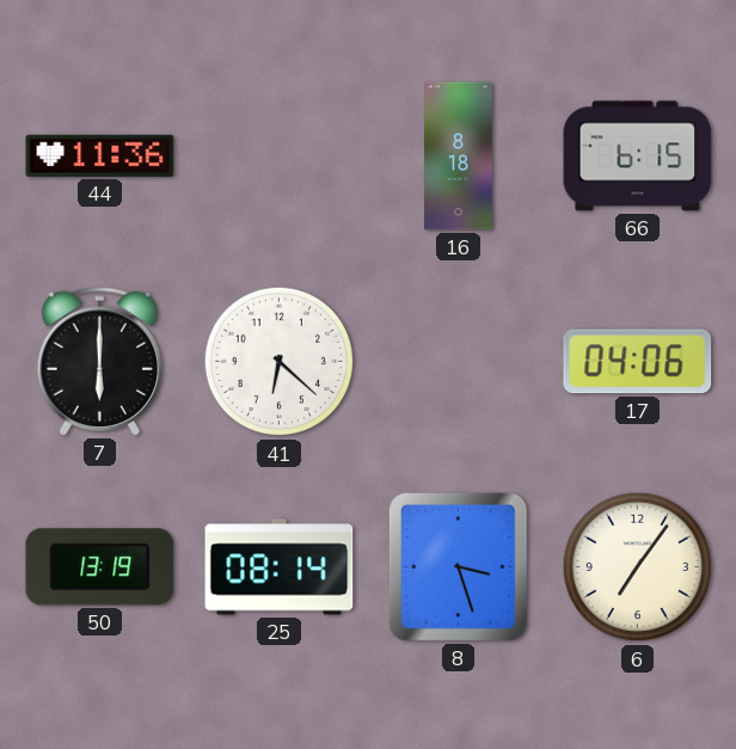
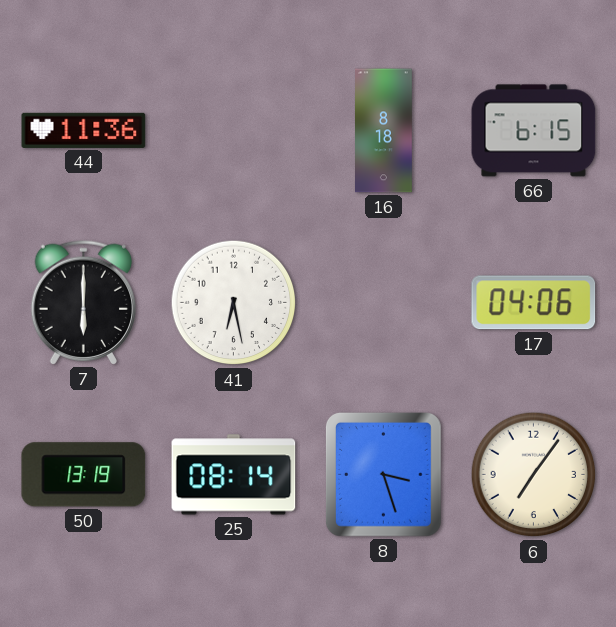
41: 6:22 -> 6:28 (234, 303)
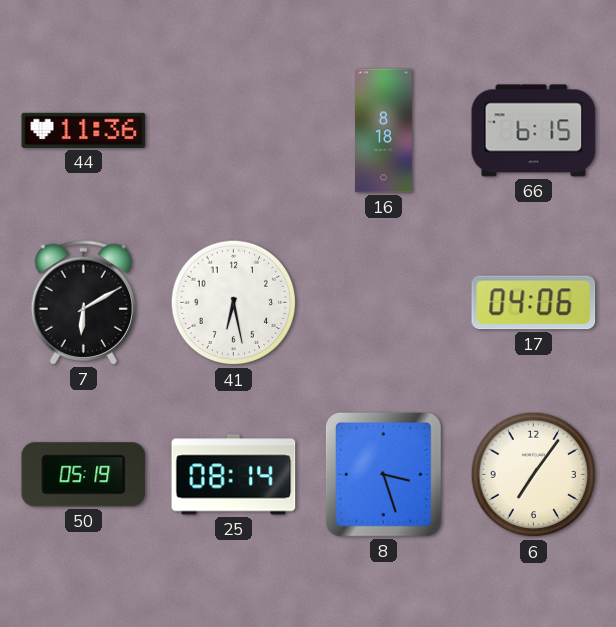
7: 6:00 -> 6:10 (83, 302)
50: 13:19 -> 05:19 (84, 475)
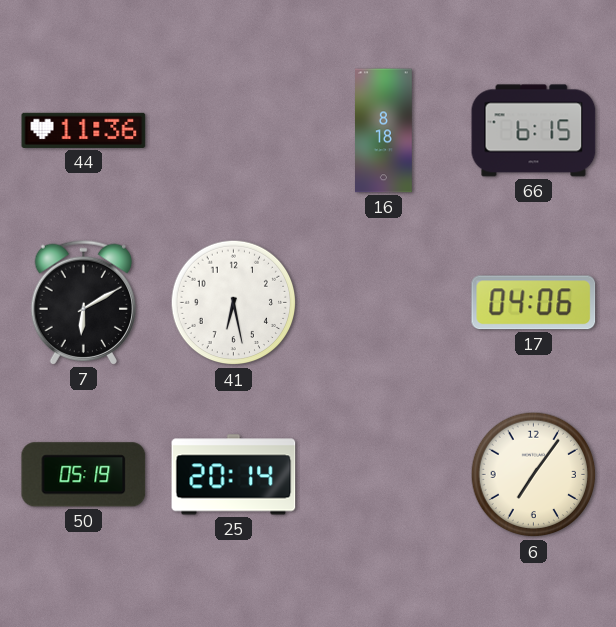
25: 08:14 -> 20:14 (234, 475)
8: 3:27 -> none (383, 474)
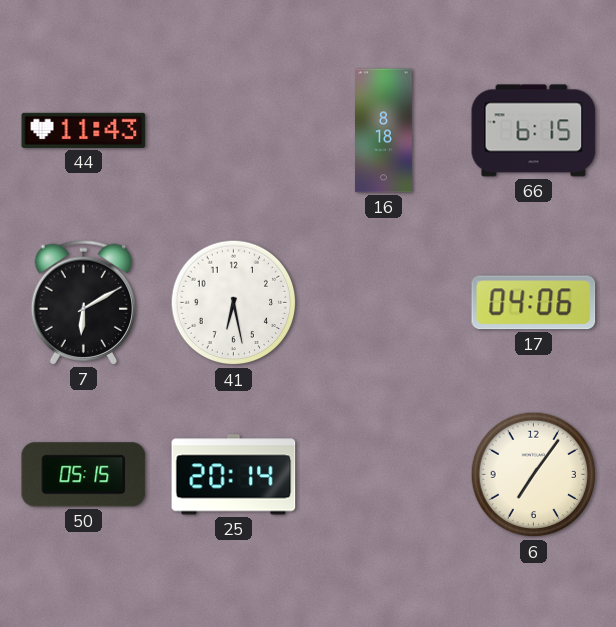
44: 11:36 -> 11:43 (84, 130)
50: 05:19 -> 05:15 (84, 475)
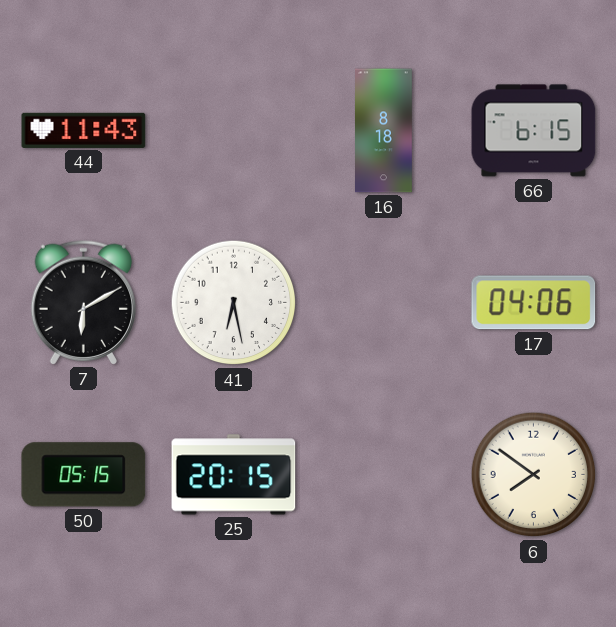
25: 20:14 -> 20:15 (234, 475)
6: 7:06 -> 7:51 (534, 475)
